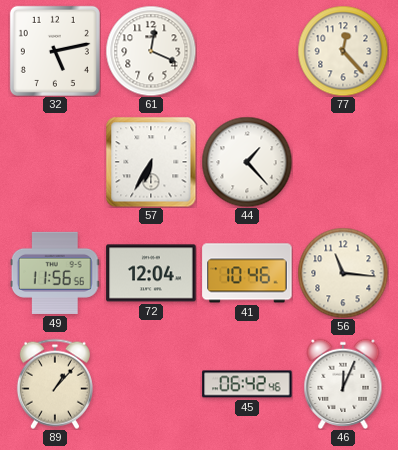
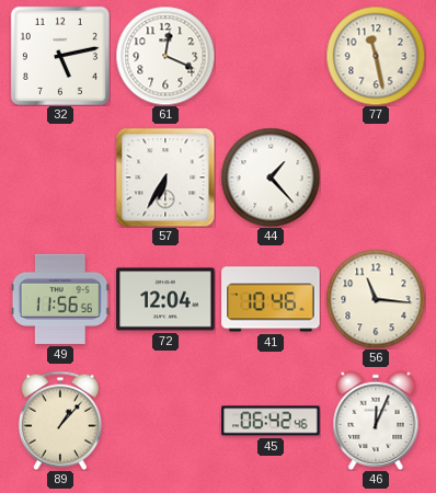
77: 12:23 -> 11:28 (376, 56)
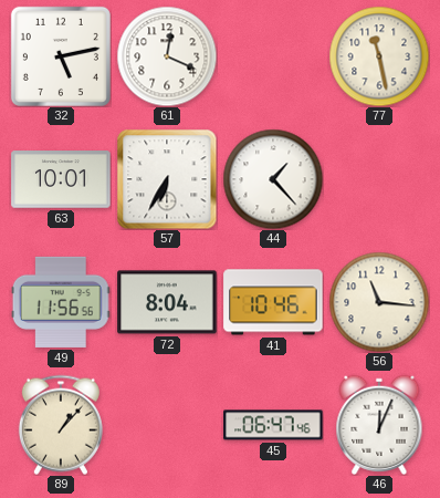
63: none -> 10:01 (61, 179)
72: 12:04 -> 8:04 (167, 302)
45: 06:42 -> 06:47 (273, 425)
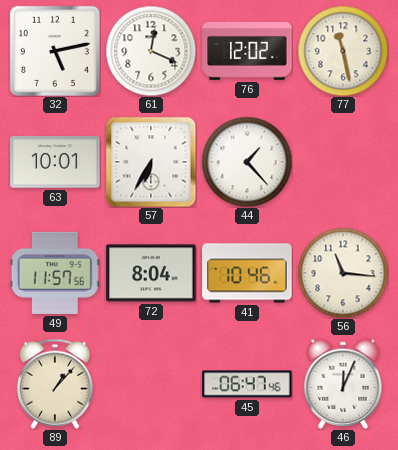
76: none -> 12:02 (247, 51)
49: 11:56 -> 11:57 (55, 273)
